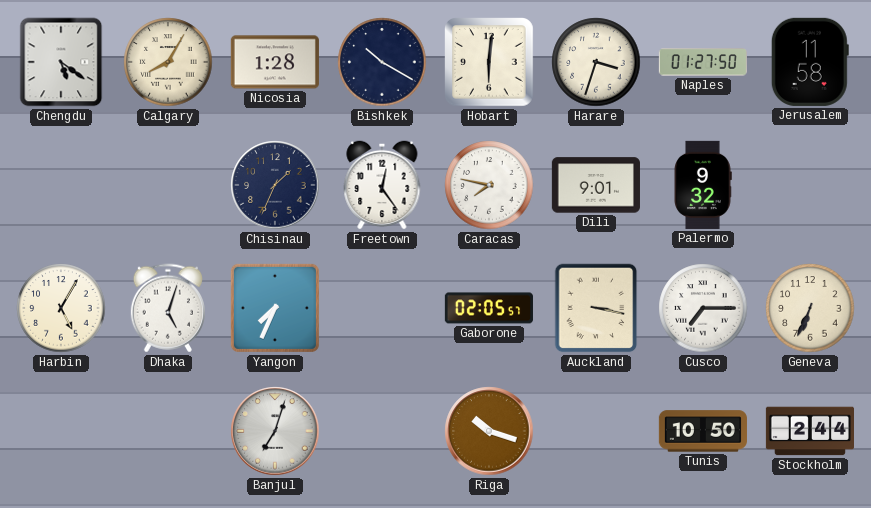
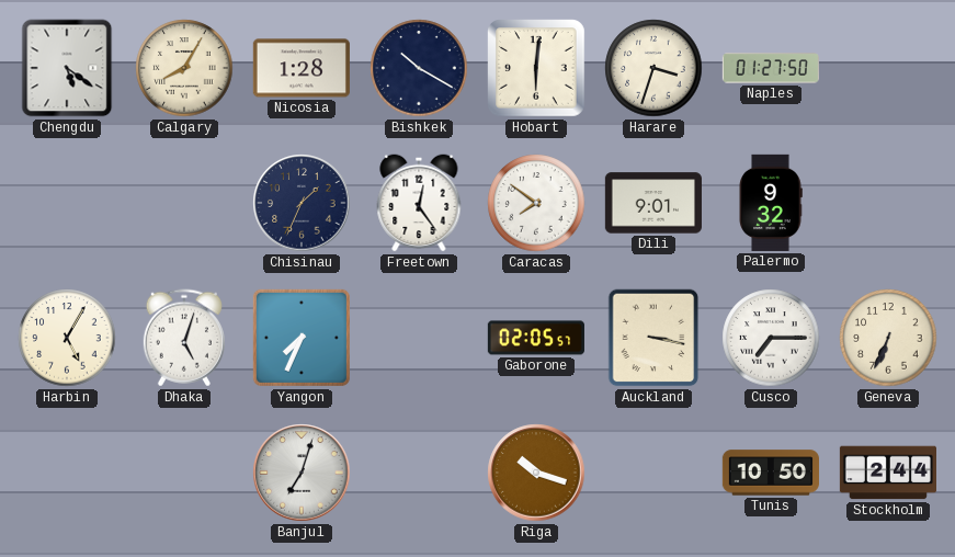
Jerusalem: 11:58 -> none (810, 62)
Caracas: 7:47 -> 7:51 (536, 203)
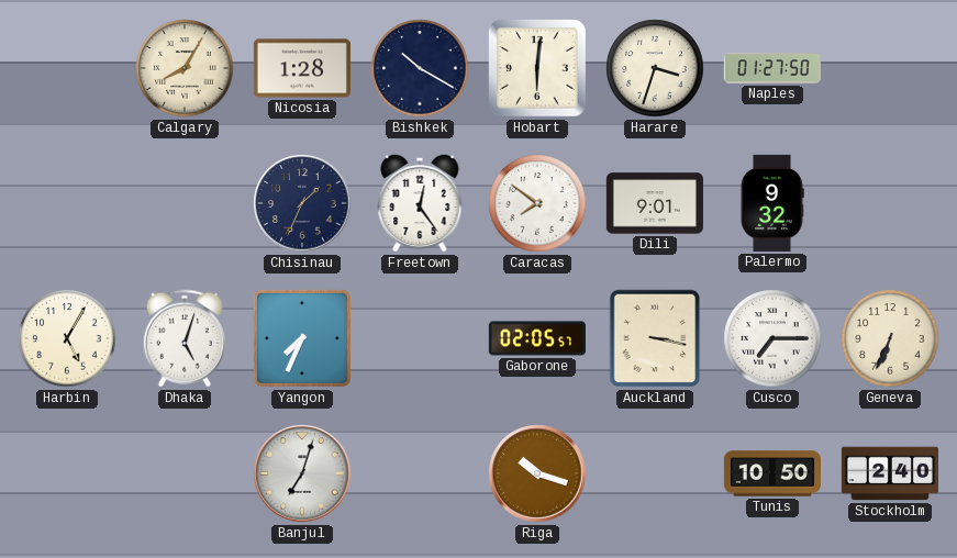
Chengdu: 5:21 -> none (67, 68)
Stockholm: 2:44 -> 2:40 (889, 473)
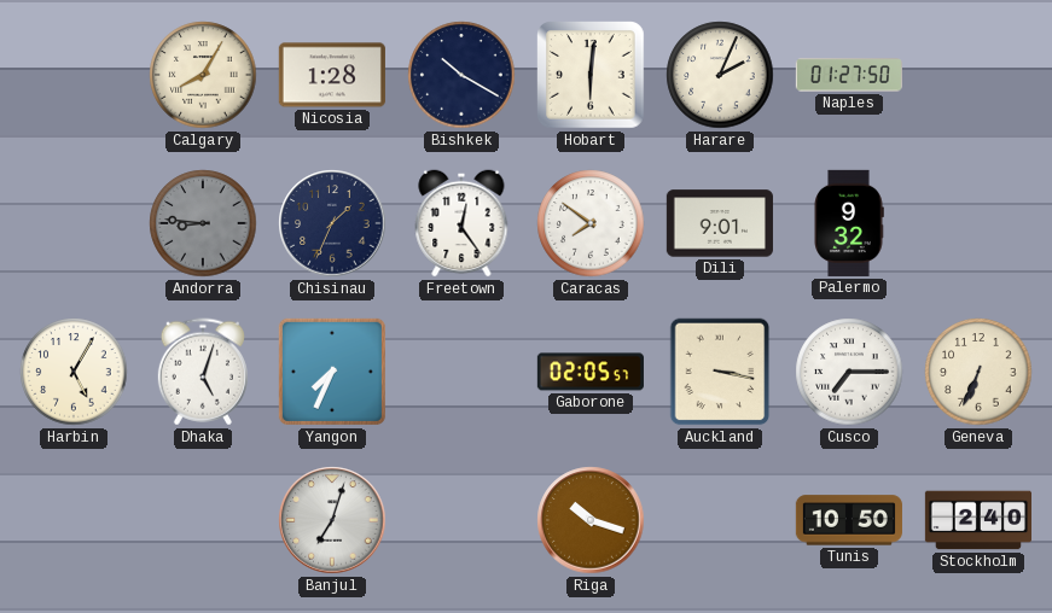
Harare: 3:33 -> 2:04 (720, 75)
Andorra: none -> 8:46 (203, 223)
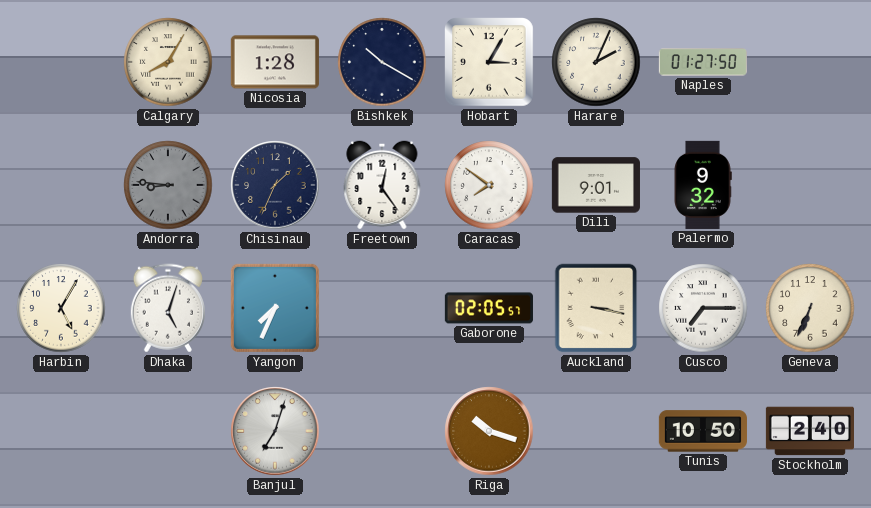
Hobart: 6:01 -> 3:05 (490, 63)
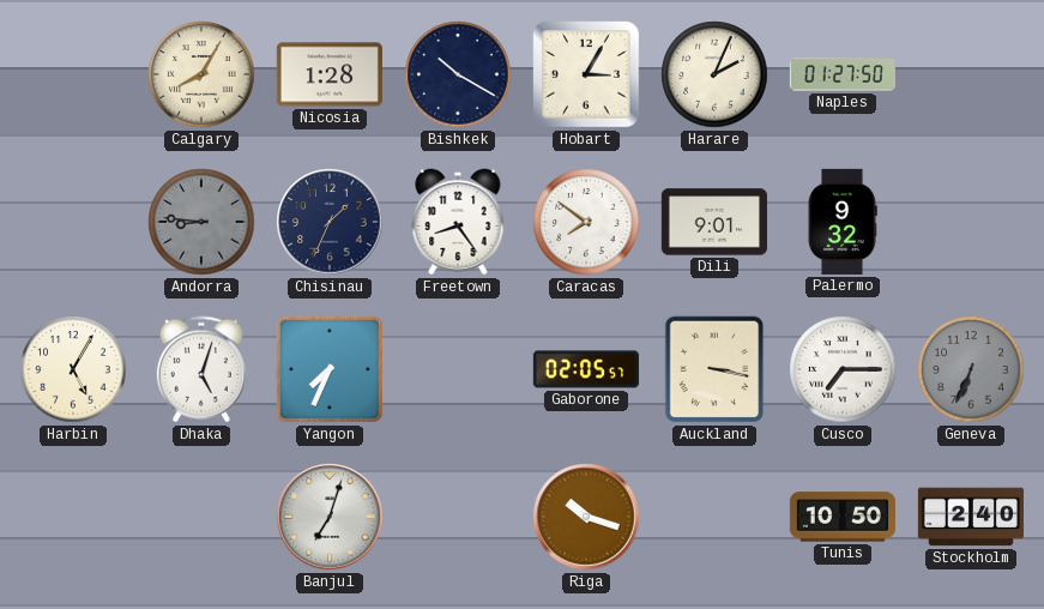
Freetown: 12:24 -> 8:24 (458, 222)
Geneva dial: cream -> grey (971, 369)
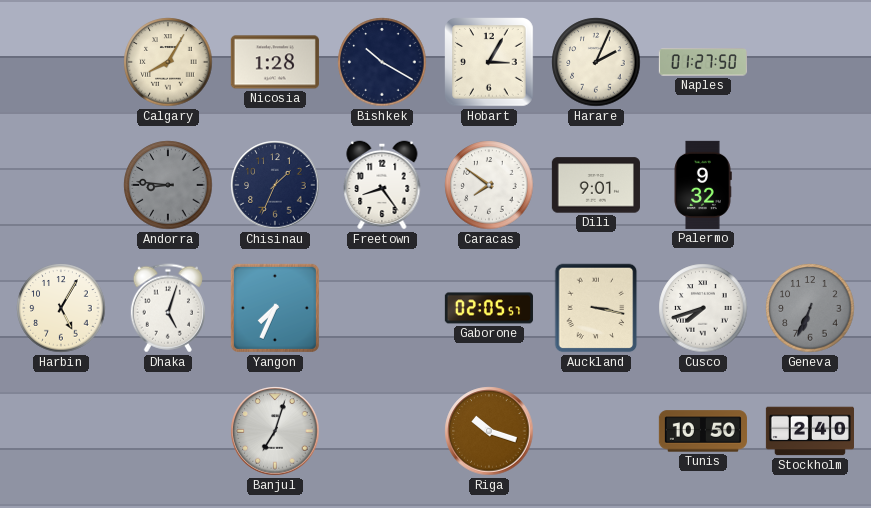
Cusco: 7:15 -> 7:42 (703, 308)
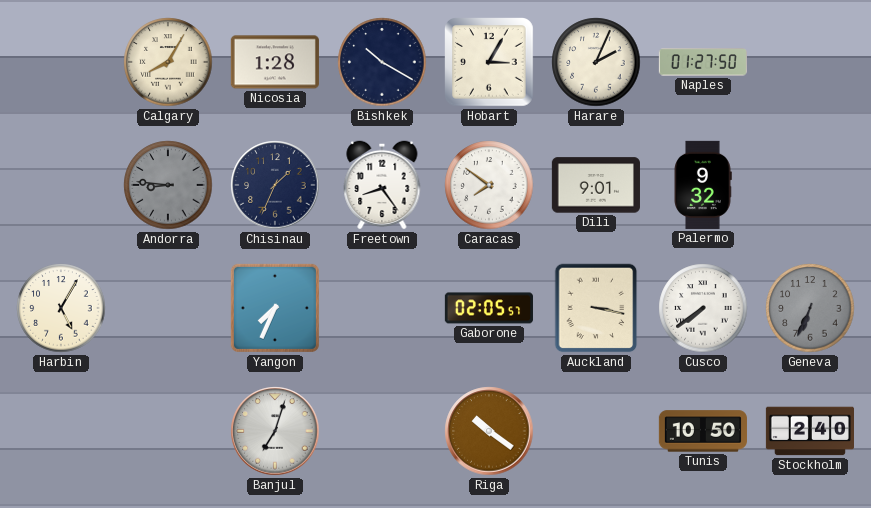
Dhaka: 5:03 -> none (168, 308)
Cusco: 7:42 -> 7:39 (703, 308)
Riga: 10:18 -> 10:21 (489, 431)
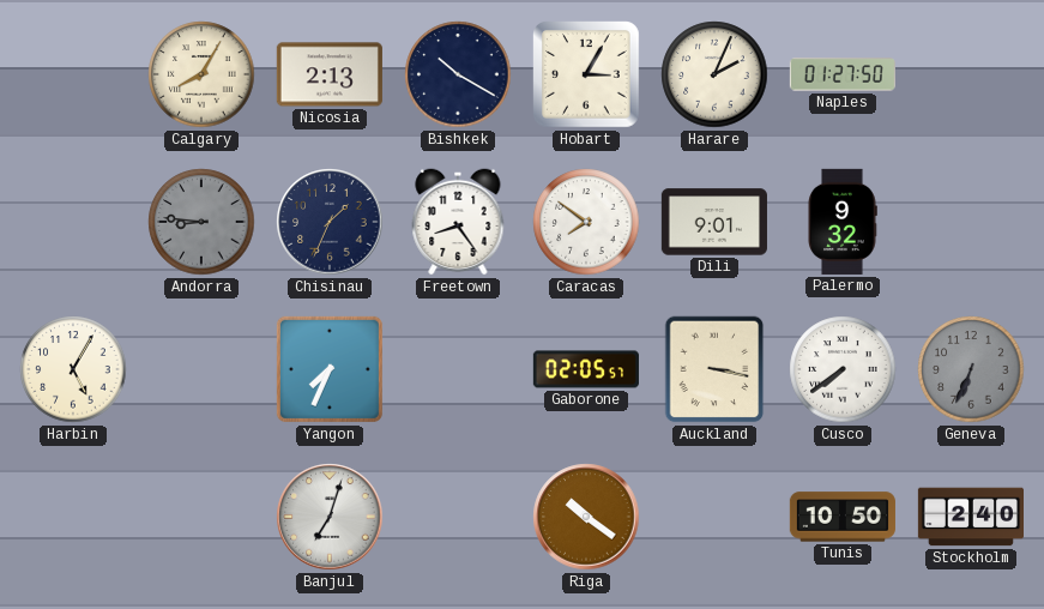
Nicosia: 1:28 -> 2:13 (330, 74)
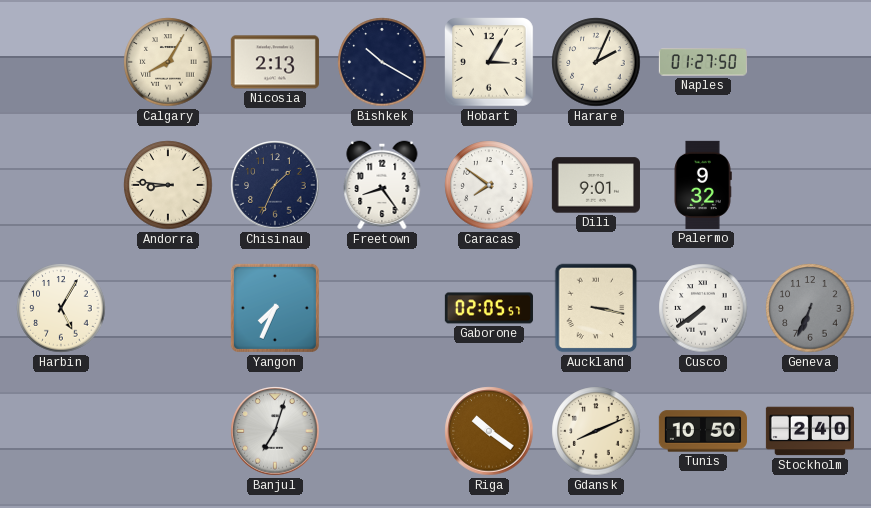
Andorra dial: grey -> cream (168, 185)
Gdansk: none -> 8:11 (596, 431)
